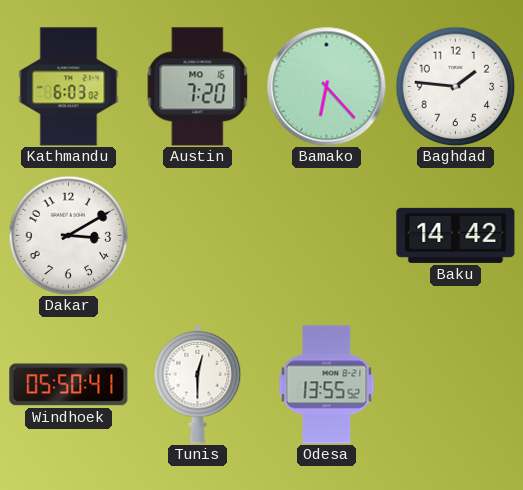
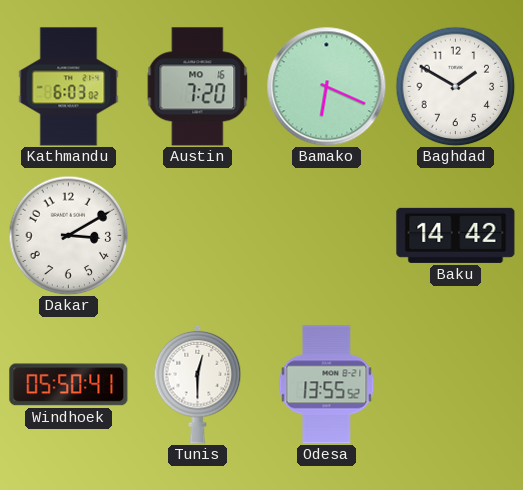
Bamako: 6:23 -> 6:19 (327, 87)
Baghdad: 1:46 -> 1:50 (455, 86)
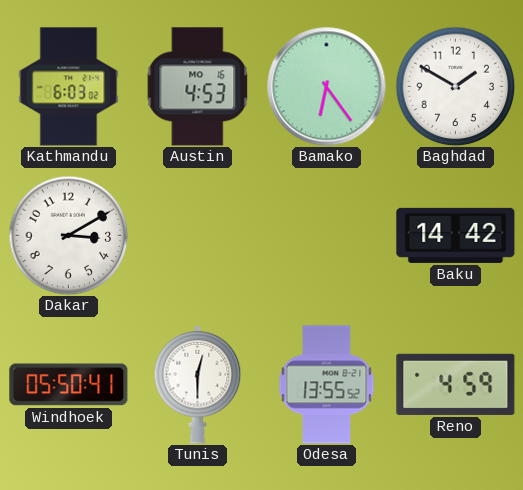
Austin: 7:20 -> 4:53 (198, 87)
Bamako: 6:19 -> 6:24 (327, 87)
Reno: none -> 4:59 (456, 384)
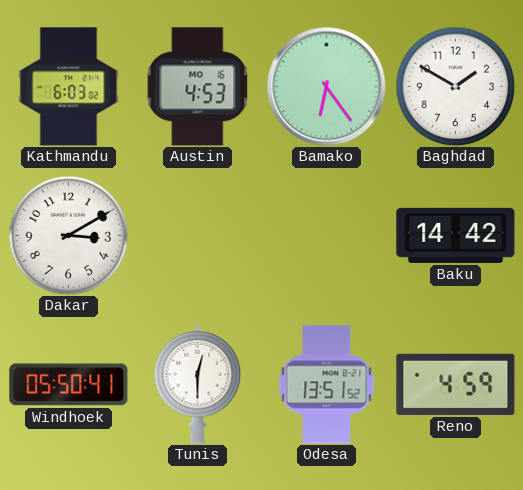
Odesa: 13:55 -> 13:51 (327, 385)
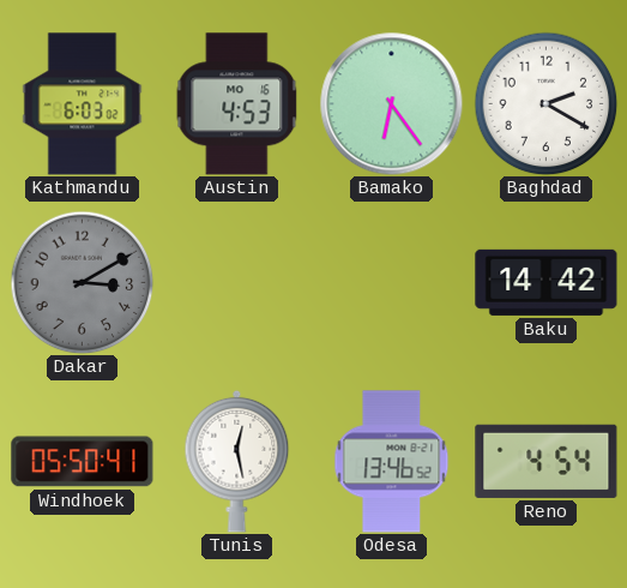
Baghdad: 1:50 -> 2:20 (545, 103)
Dakar dial: white -> grey (82, 282)
Tunis: 12:30 -> 12:28 (237, 461)
Odesa: 13:51 -> 13:46 (392, 462)
Reno: 4:59 -> 4:54 (547, 461)
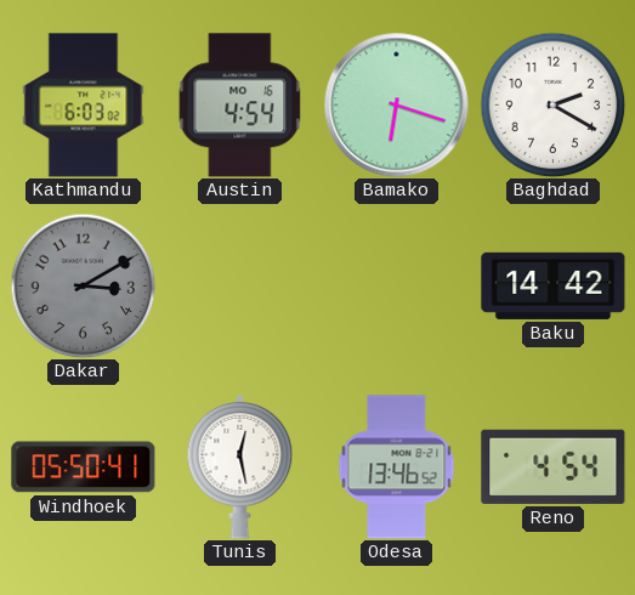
Austin: 4:53 -> 4:54 (240, 106)
Bamako: 6:24 -> 6:18 (397, 106)
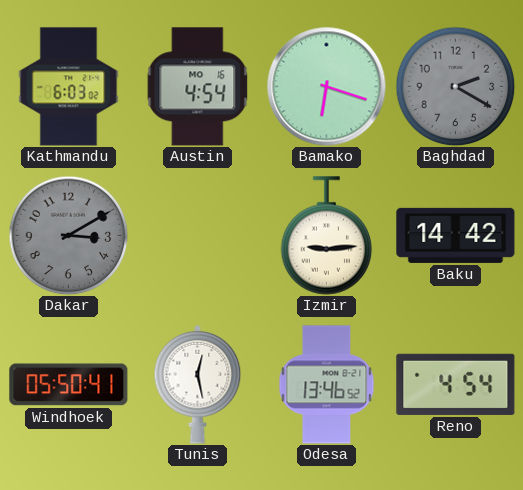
Baghdad dial: white -> grey (455, 86)
Izmir: none -> 9:14 (327, 236)
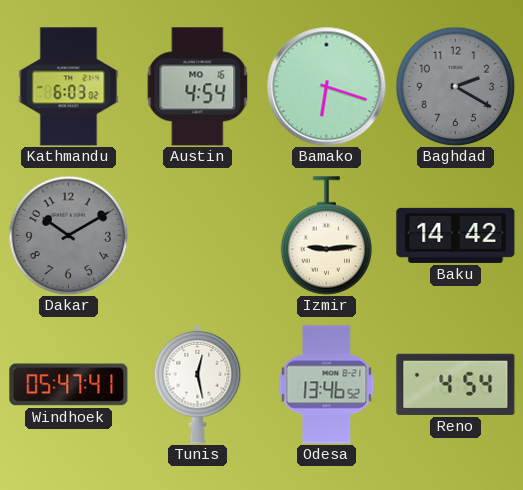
Dakar: 3:10 -> 10:10 (68, 235)
Windhoek: 05:50 -> 05:47 (69, 385)
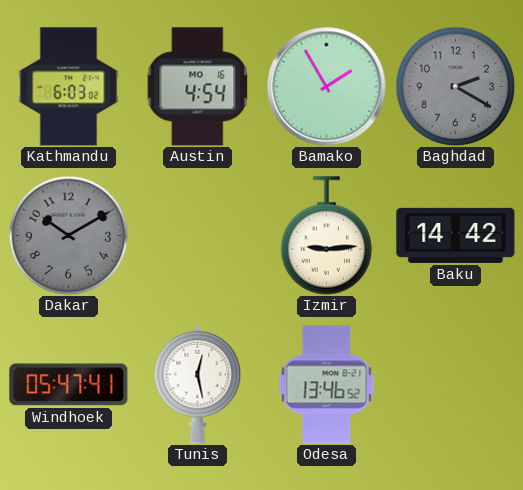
Bamako: 6:18 -> 1:55 (327, 87)
Reno: 4:54 -> none (456, 384)
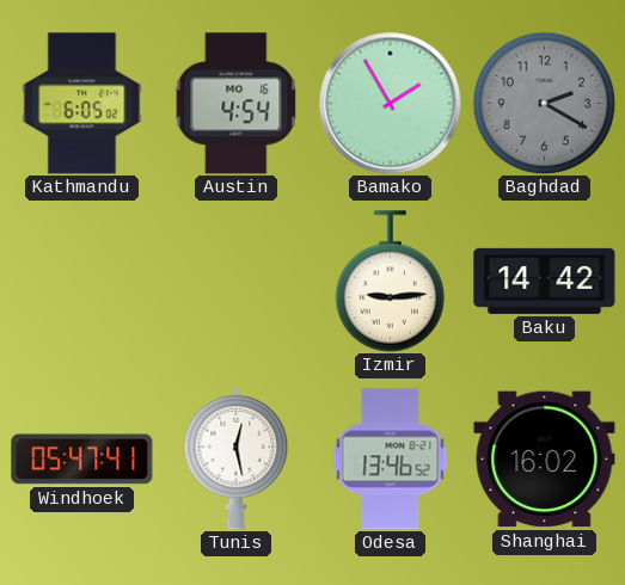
Kathmandu: 6:03 -> 6:05 (82, 104)
Dakar: 10:10 -> none (68, 235)
Shanghai: none -> 16:02 (545, 460)
